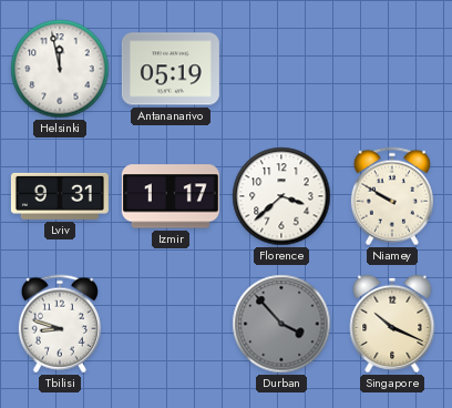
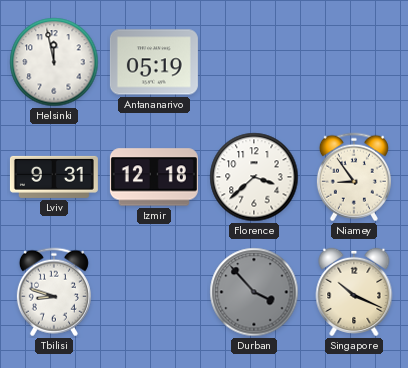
Izmir: 1:17 -> 12:18 (154, 177)
Niamey: 9:50 -> 8:54 (354, 177)
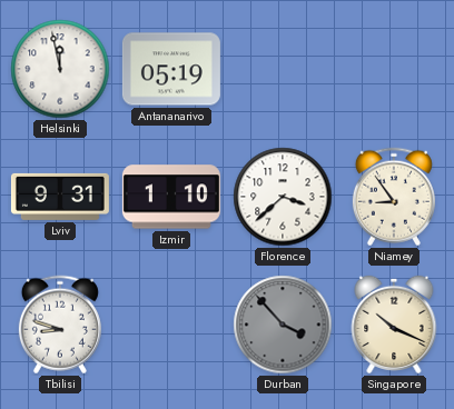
Izmir: 12:18 -> 1:10 (171, 197)
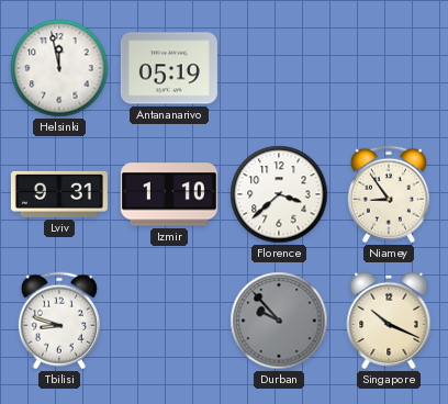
Durban: 3:53 -> 9:53 (279, 321)
